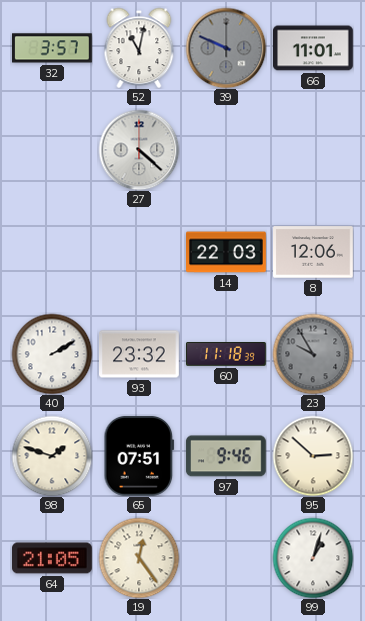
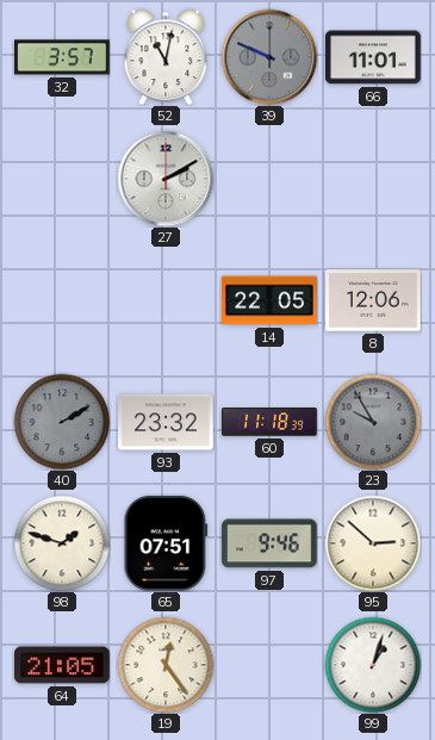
27: 4:22 -> 2:10 (166, 179)
14: 22:03 -> 22:05 (269, 300)
40 dial: white -> grey (62, 422)
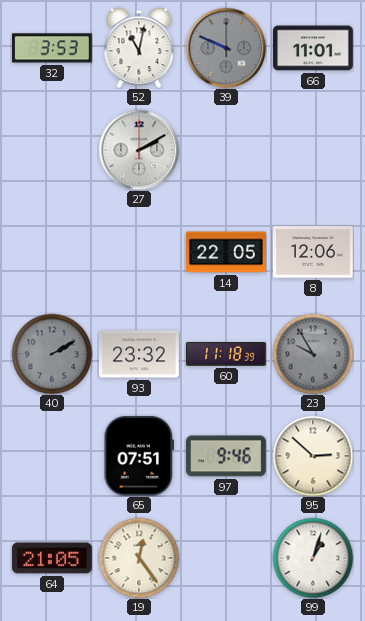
32: 3:57 -> 3:53 (53, 48)
98: 1:48 -> none (62, 543)
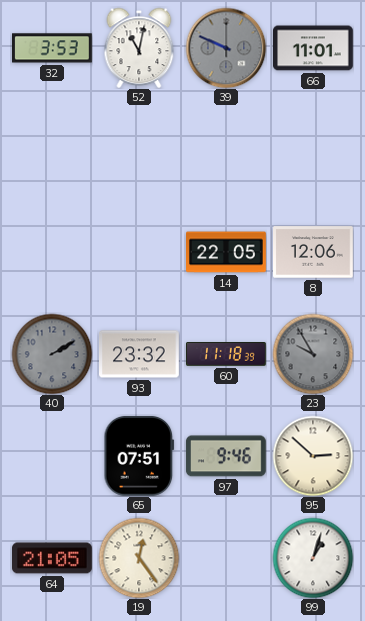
27: 2:10 -> none (139, 150)
